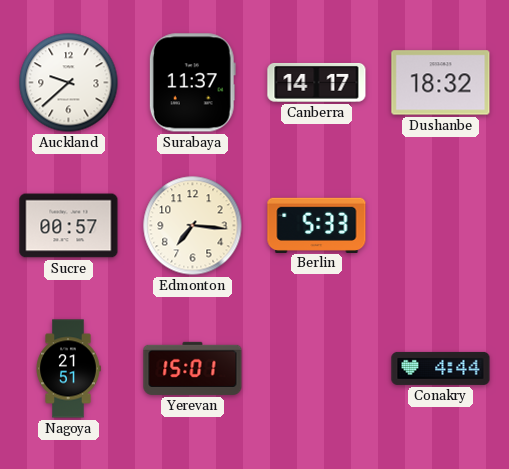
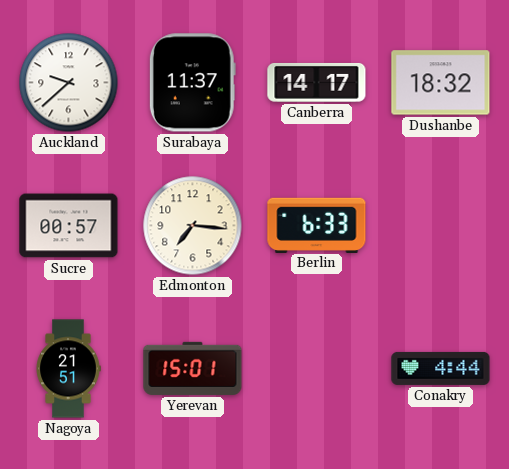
Berlin: 5:33 -> 6:33 (317, 225)
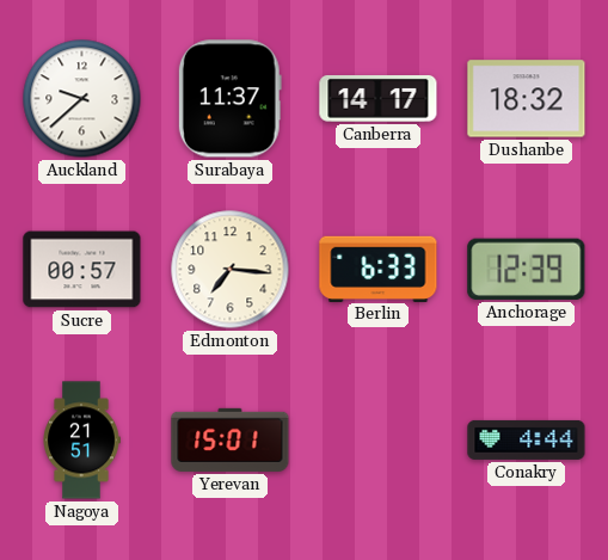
Anchorage: none -> 12:39 (527, 269)
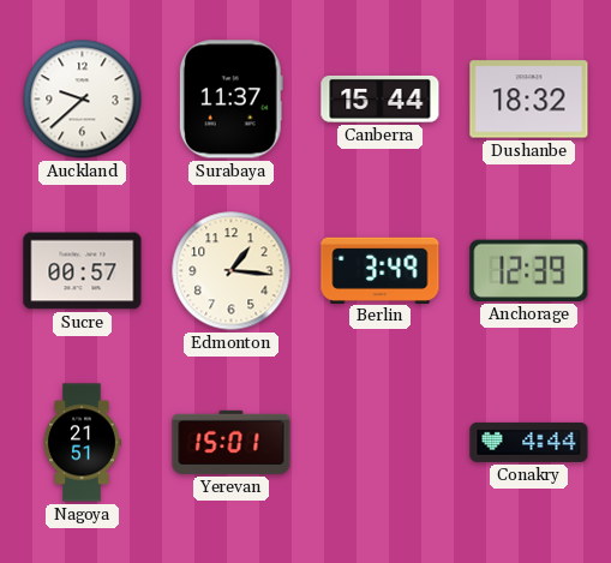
Canberra: 14:17 -> 15:44 (381, 100)
Edmonton: 7:16 -> 1:16 (232, 271)
Berlin: 6:33 -> 3:49 (381, 270)
